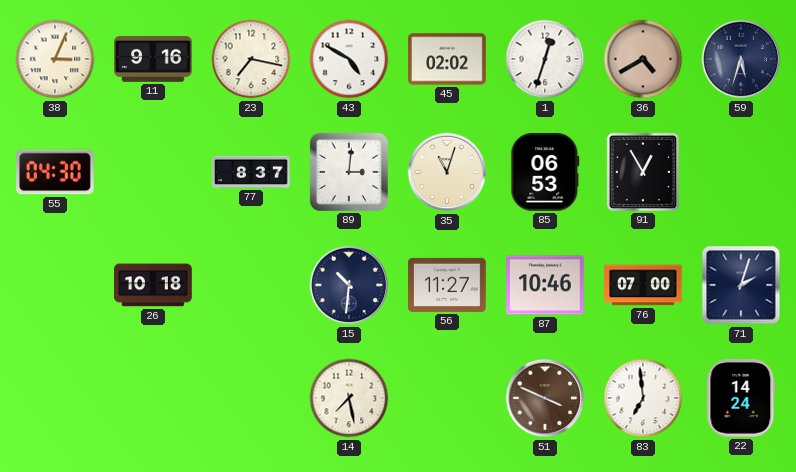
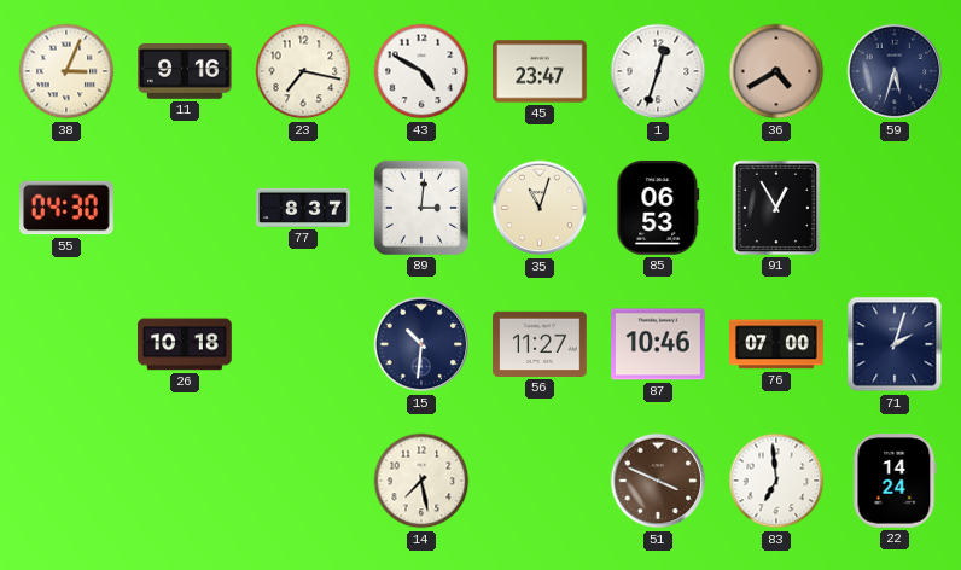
45: 02:02 -> 23:47 (540, 71)
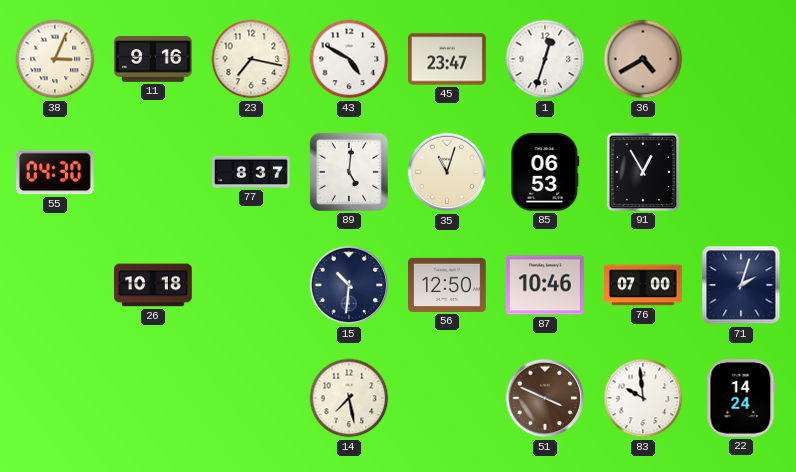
59: 5:33 -> none (895, 71)
89: 3:01 -> 5:01 (349, 172)
56: 11:27 -> 12:50 (447, 285)
83: 6:59 -> 9:59 (643, 398)
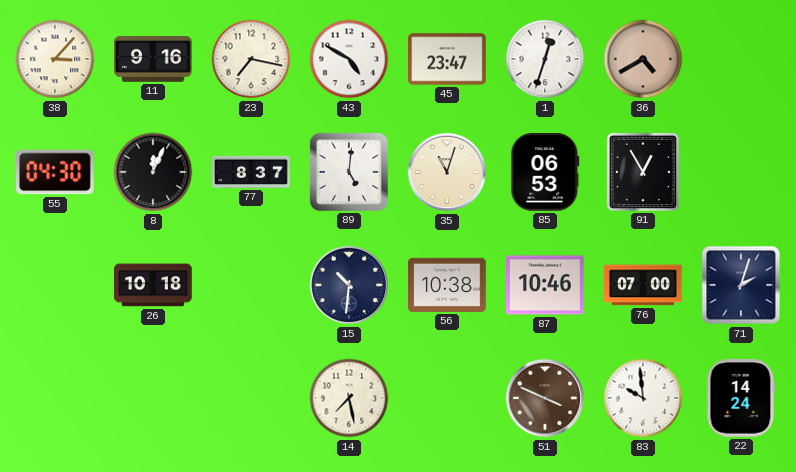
38: 3:04 -> 3:07 (55, 59)
8: none -> 12:04 (153, 172)
56: 12:50 -> 10:38 (447, 285)
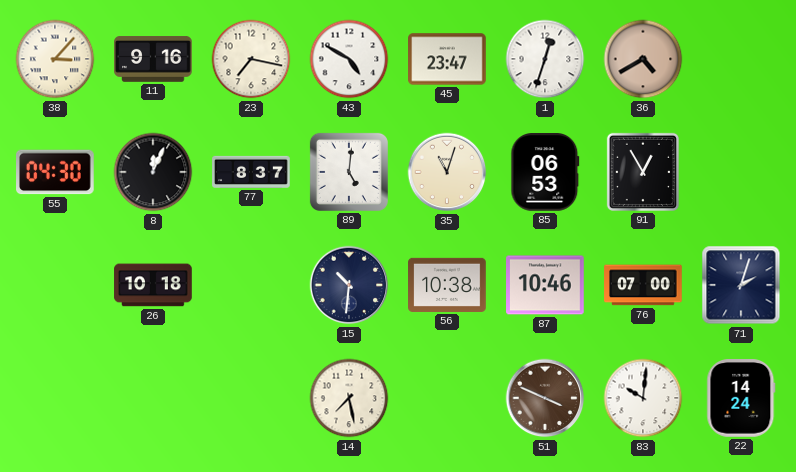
83: 9:59 -> 10:01 (643, 398)
